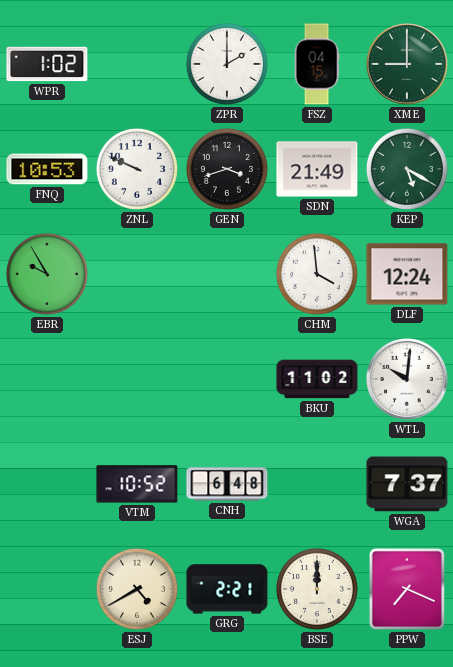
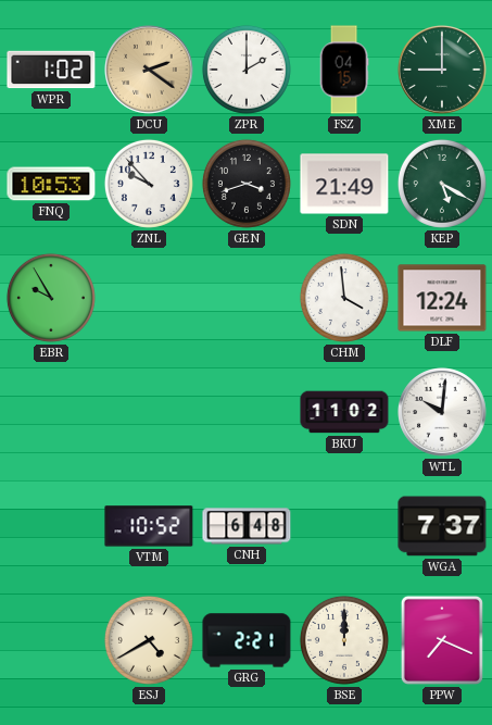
DCU: none -> 2:21 (150, 71)
ZNL: 9:49 -> 9:53 (149, 184)
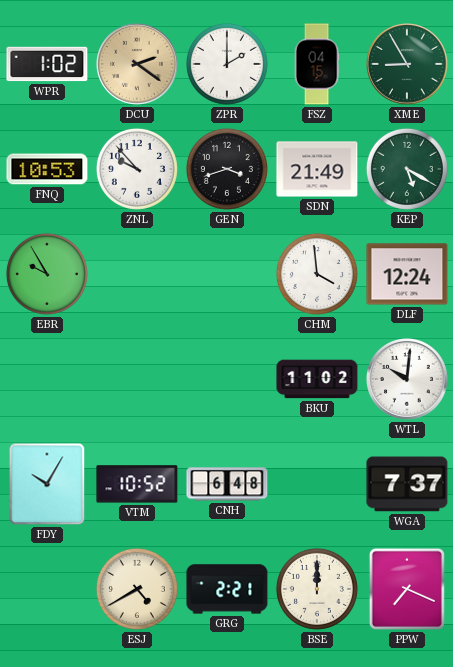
XME: 9:00 -> 8:55 (408, 65)
FDY: none -> 10:05 (47, 484)
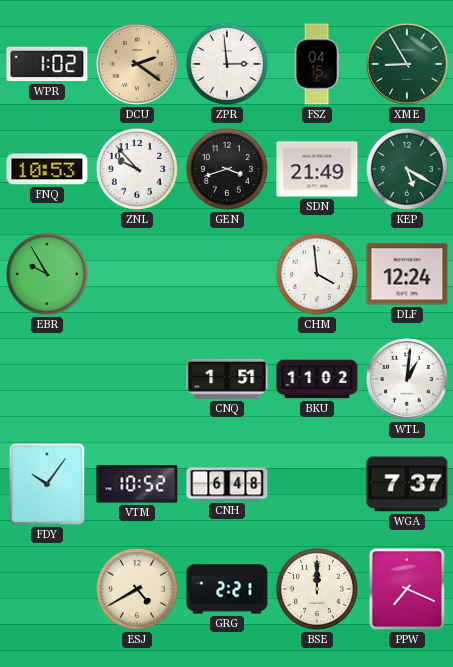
ZPR: 2:00 -> 2:59 (227, 64)
CNQ: none -> 1:51 (227, 379)
WTL: 10:01 -> 1:01 (408, 380)
FDY: 10:05 -> 10:06 (47, 484)
